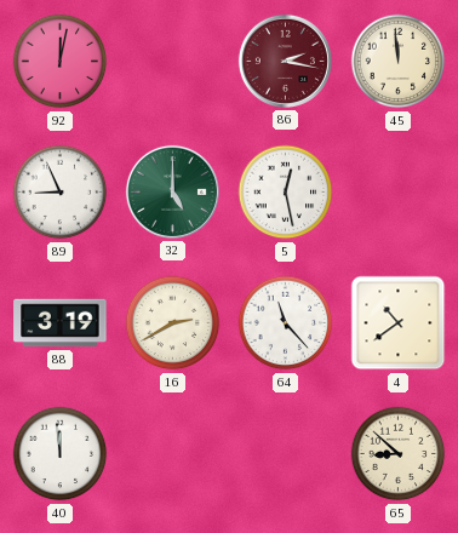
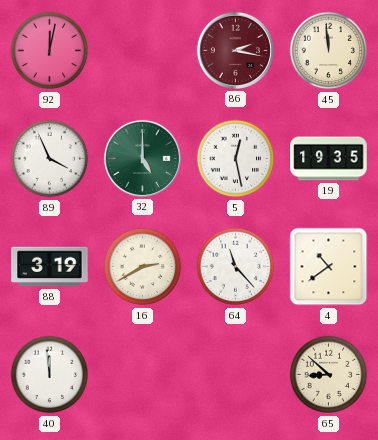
89: 8:56 -> 3:56 (50, 159)
19: none -> 19:35 (329, 159)
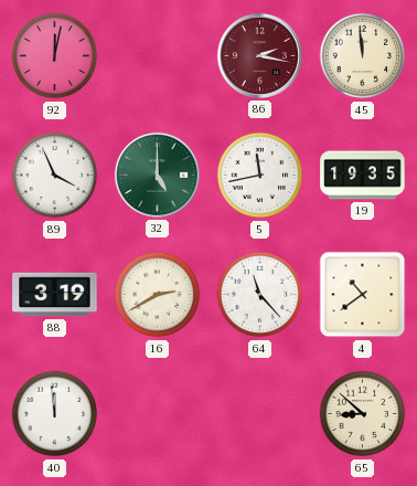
5: 12:28 -> 11:43 (260, 176)
